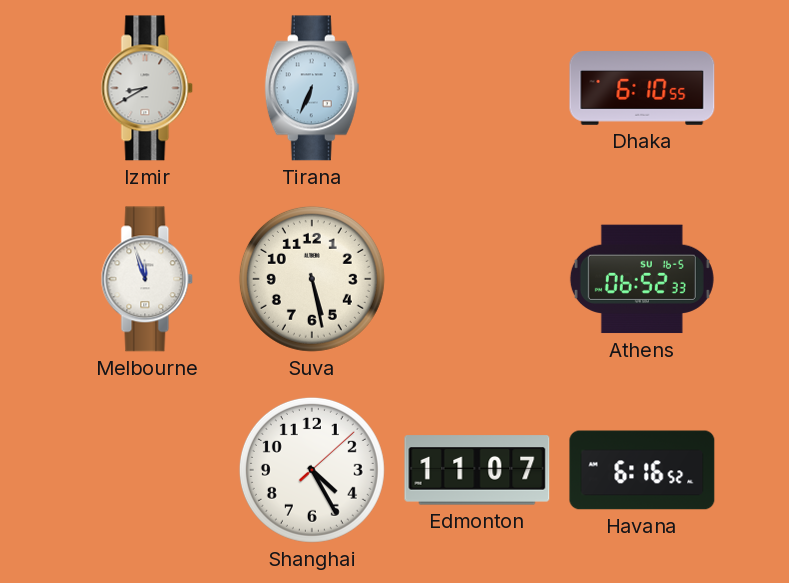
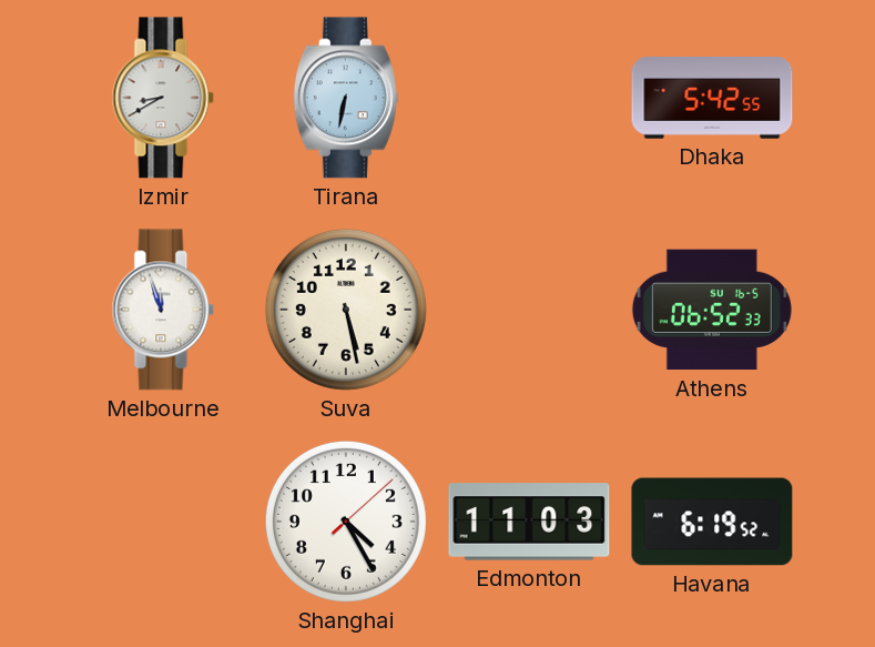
Tirana: 6:34 -> 6:32 (346, 98)
Dhaka: 6:10 -> 5:42 (712, 98)
Edmonton: 11:07 -> 11:03 (529, 522)
Havana: 6:16 -> 6:19 (712, 522)
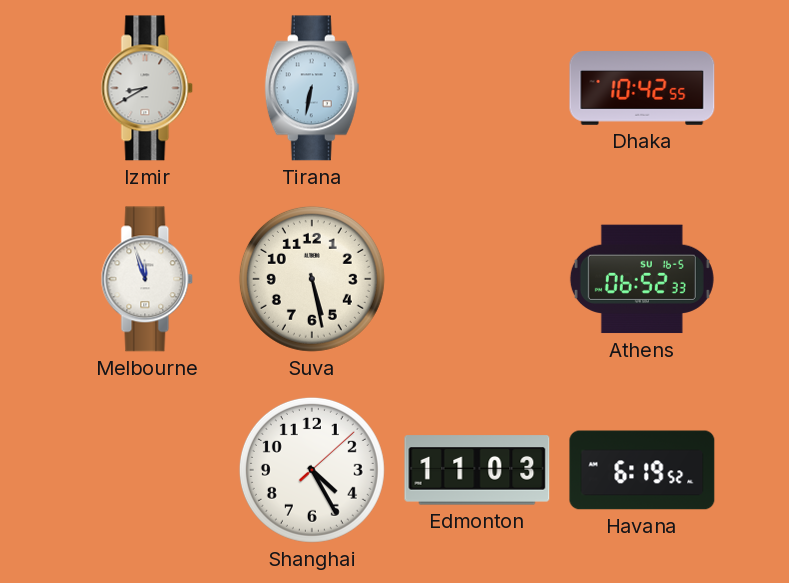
Dhaka: 5:42 -> 10:42 (642, 88)
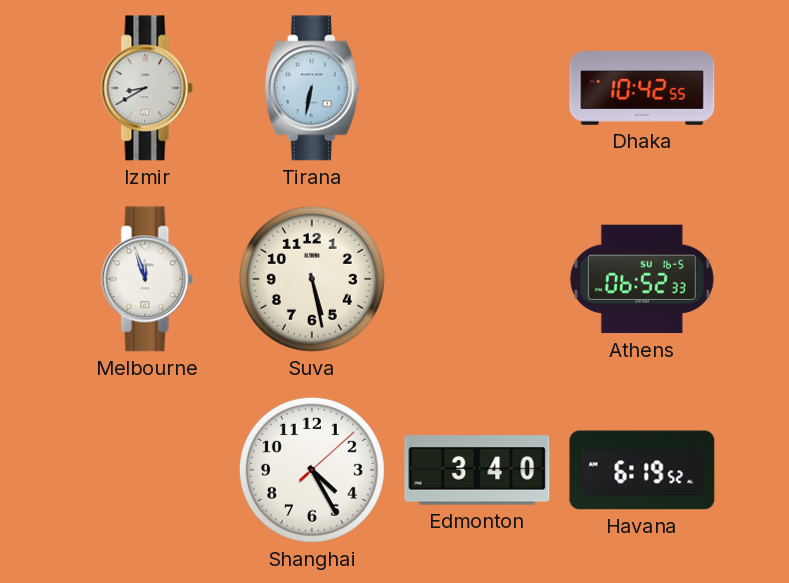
Edmonton: 11:03 -> 3:40 (477, 470)
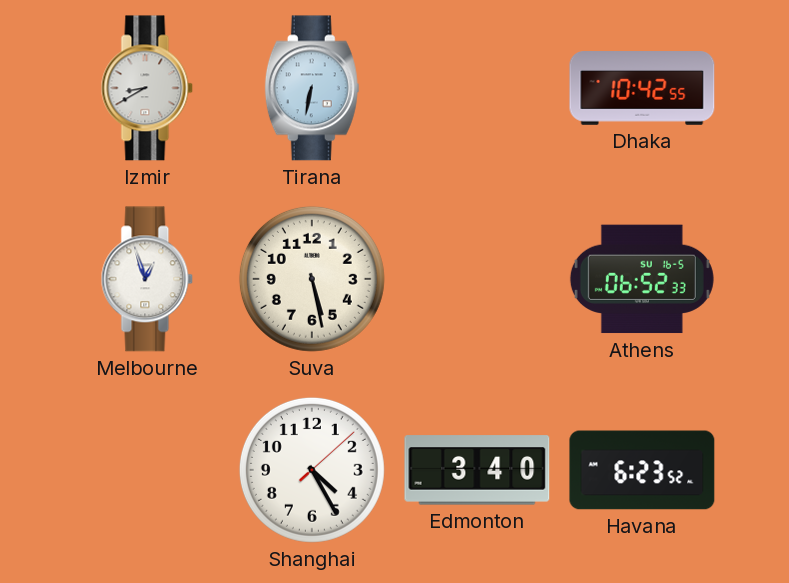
Melbourne: 11:57 -> 12:57 (147, 279)
Havana: 6:19 -> 6:23 (642, 470)
